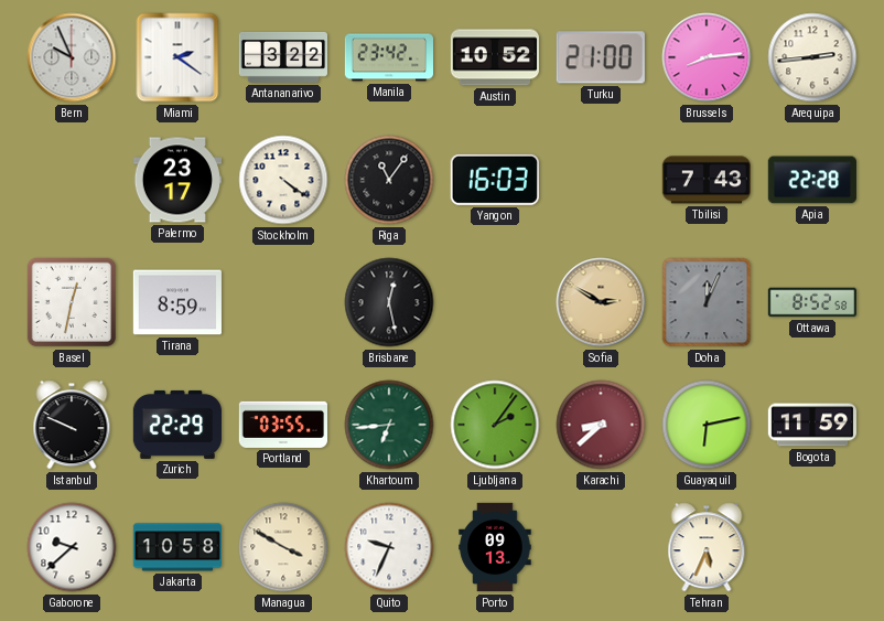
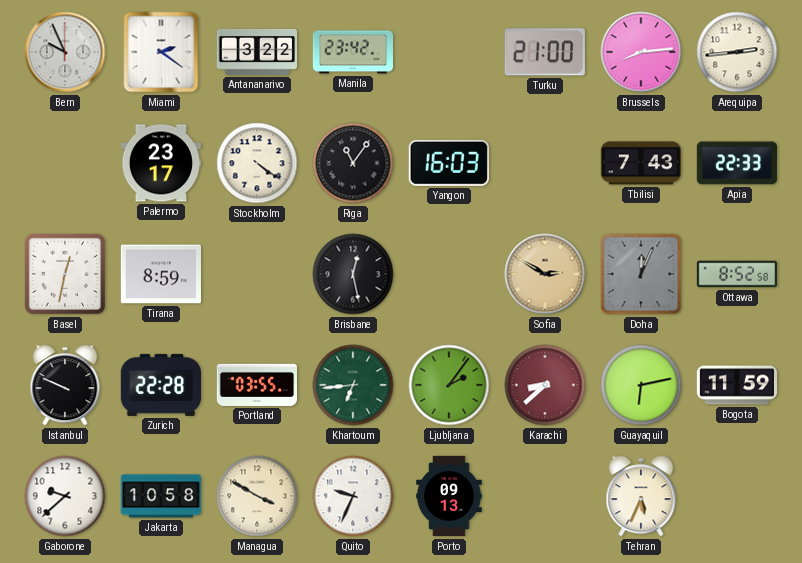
Austin: 10:52 -> none (494, 57)
Apia: 22:28 -> 22:33 (737, 163)
Zurich: 22:29 -> 22:28 (160, 385)
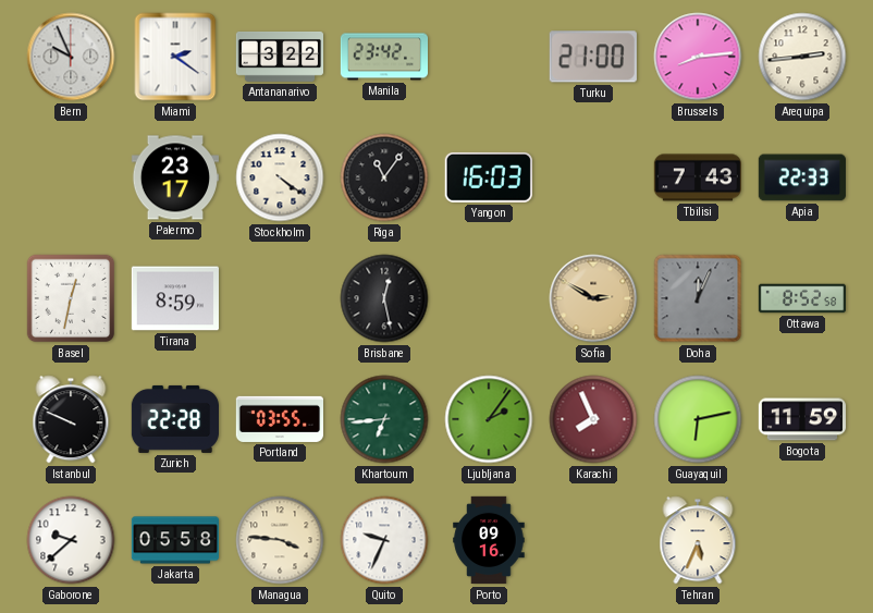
Karachi: 8:38 -> 7:56 (593, 419)
Jakarta: 10:58 -> 05:58 (174, 540)
Managua: 3:50 -> 3:46 (280, 540)
Porto: 09:13 -> 09:16 (489, 540)
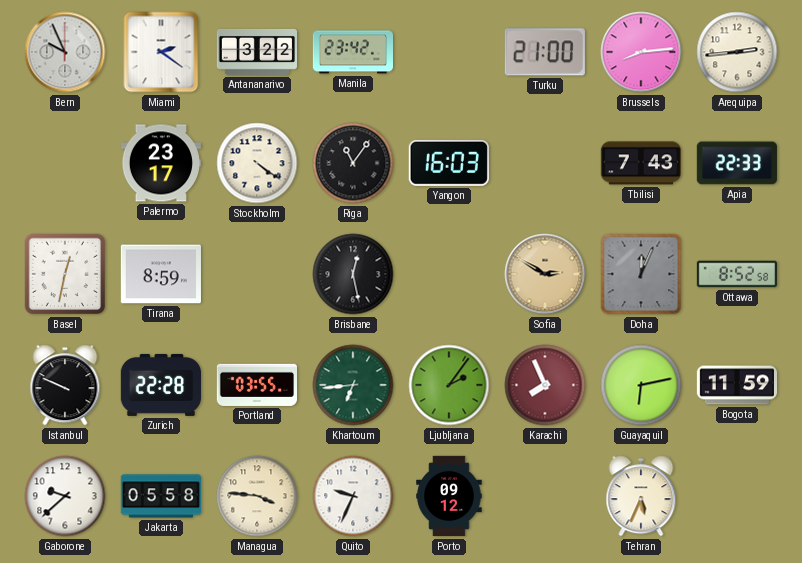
Porto: 09:16 -> 09:12 (449, 496)
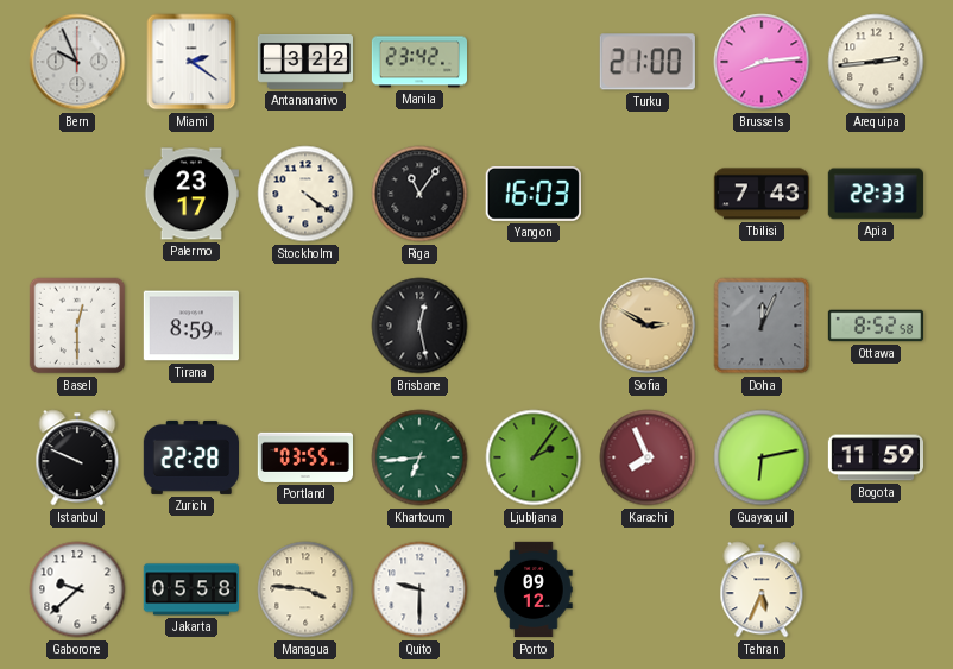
Basel: 12:32 -> 12:30 (77, 326)
Quito: 9:34 -> 9:30 (419, 589)
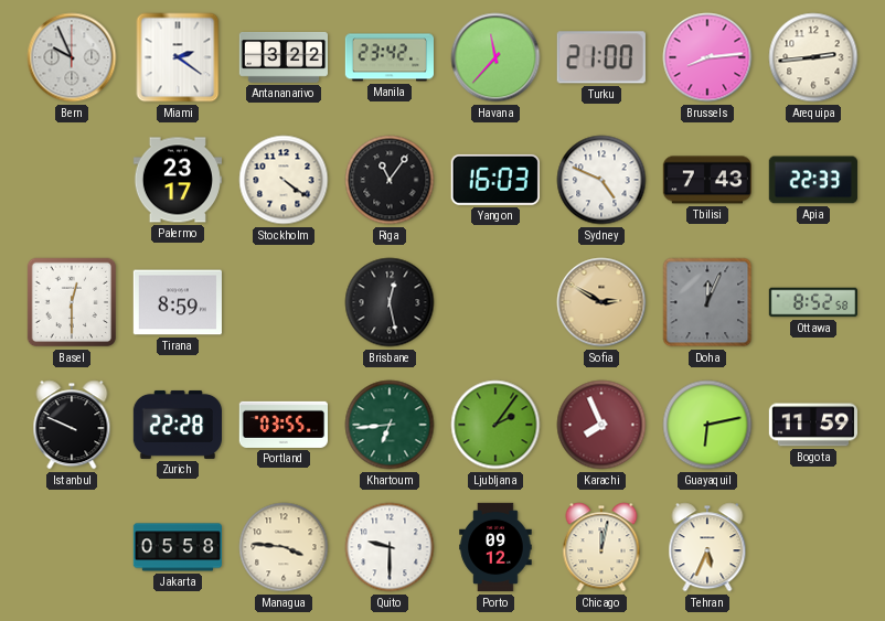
Havana: none -> 11:37 (495, 57)
Sydney: none -> 4:49 (601, 180)
Gaborone: 9:38 -> none (77, 589)
Chicago: none -> 12:02 (601, 547)
